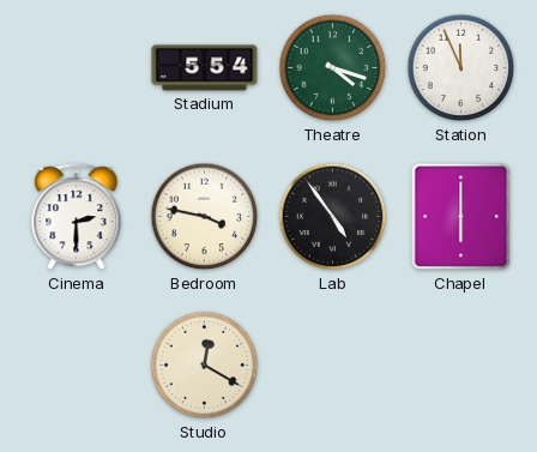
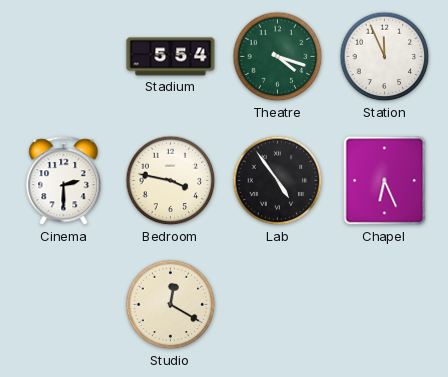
Chapel: 6:00 -> 6:26 (385, 181)
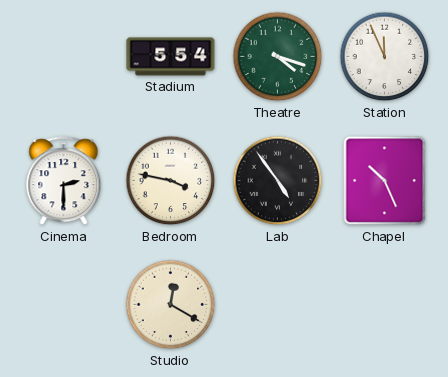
Chapel: 6:26 -> 10:26 (385, 181)
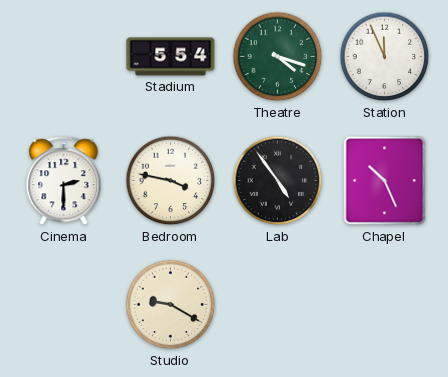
Studio: 12:20 -> 9:20 (171, 305)
